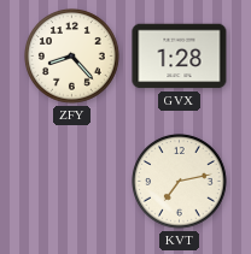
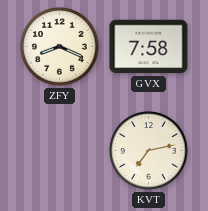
ZFY: 8:23 -> 8:19 (60, 47)
GVX: 1:28 -> 7:58 (149, 47)
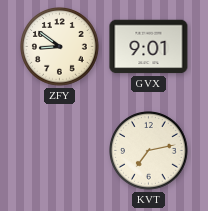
ZFY: 8:19 -> 8:51 (60, 47)
GVX: 7:58 -> 9:01 (149, 47)
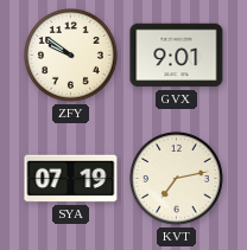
ZFY: 8:51 -> 9:51 (71, 56)
SYA: none -> 07:19 (71, 179)
